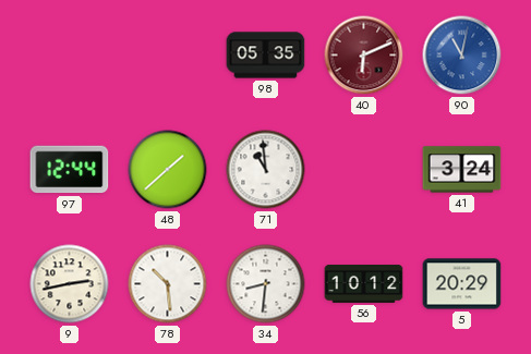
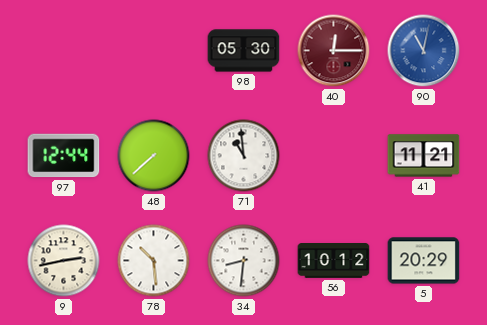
98: 05:35 -> 05:30 (244, 51)
40: 6:11 -> 12:15 (334, 51)
48: 1:38 -> 7:38 (154, 156)
41: 3:24 -> 11:21 (424, 156)
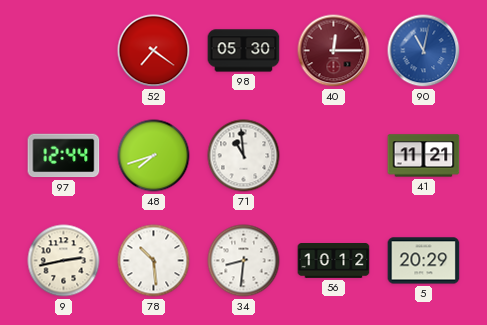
52: none -> 7:21 (154, 51)
48: 7:38 -> 7:42 (154, 156)
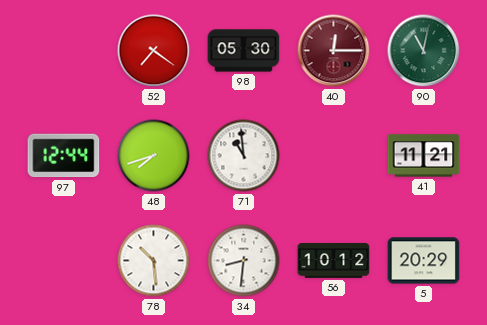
90 dial: blue -> green (424, 51)
9: 2:43 -> none (64, 261)
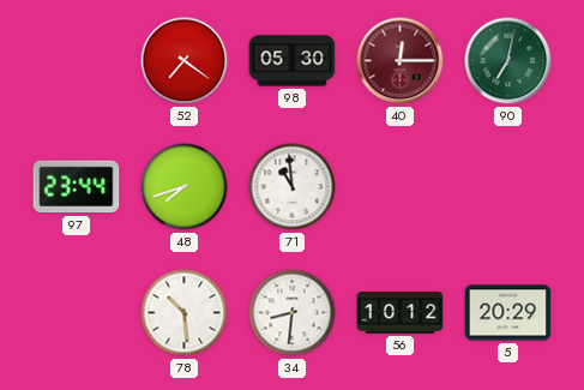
90: 11:02 -> 7:02 (508, 61)
97: 12:44 -> 23:44 (77, 187)
41: 11:21 -> none (424, 156)
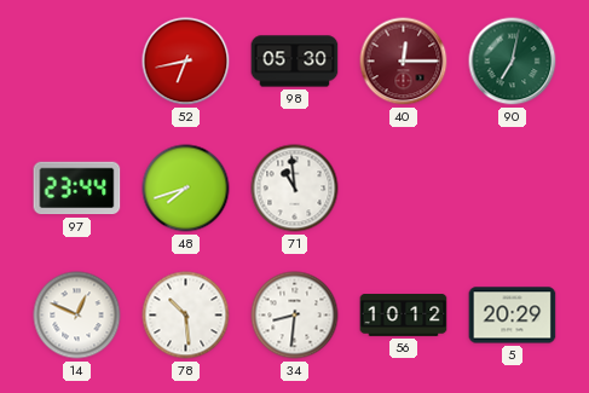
52: 7:21 -> 6:43 (186, 62)
14: none -> 12:49 (77, 316)
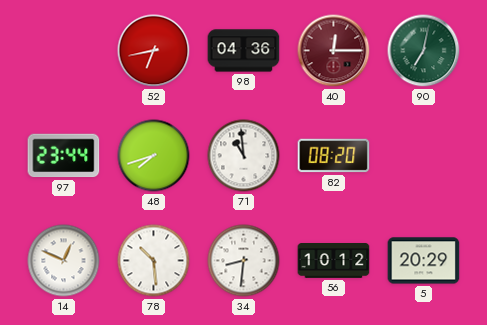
98: 05:30 -> 04:36 (244, 51)
82: none -> 08:20 (334, 156)
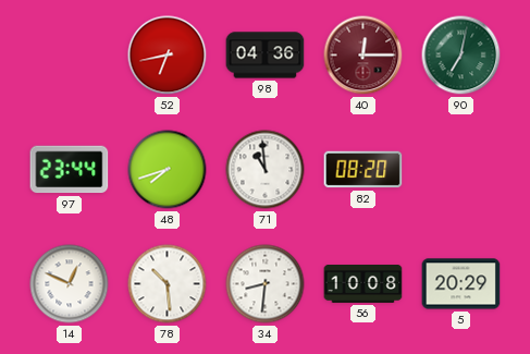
56: 10:12 -> 10:08 (363, 284)
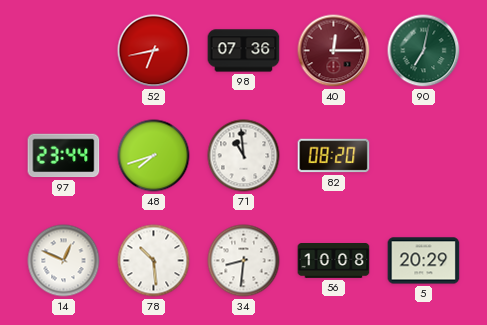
98: 04:36 -> 07:36 (244, 51)
